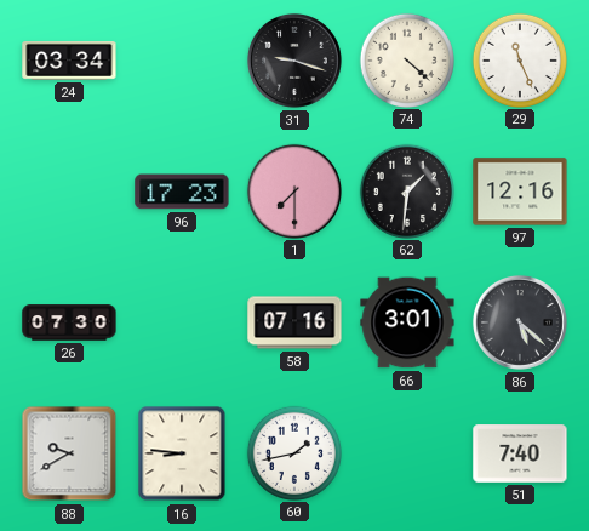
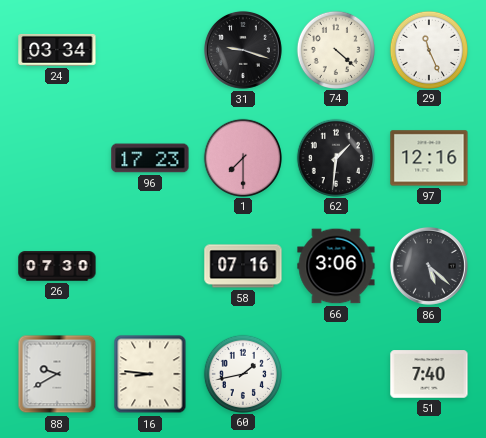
66: 3:01 -> 3:06 (336, 266)
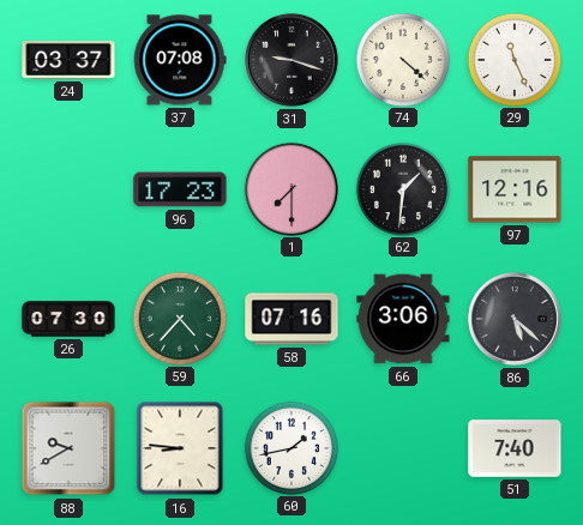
24: 03:34 -> 03:37 (68, 60)
37: none -> 07:08 (180, 60)
59: none -> 4:37 (179, 318)
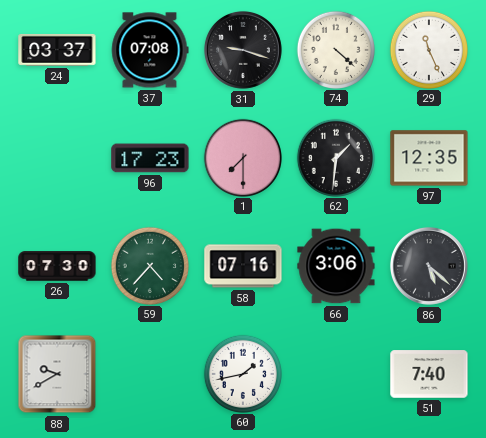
97: 12:16 -> 12:35 (429, 158)
16: 8:46 -> none (180, 448)
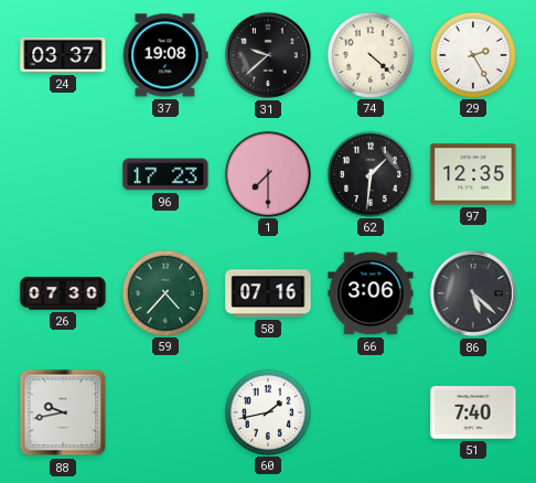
37: 07:08 -> 19:08 (165, 55)
31: 9:18 -> 9:38 (268, 55)
29: 11:26 -> 2:25 (472, 54)
88: 9:40 -> 9:43 (63, 412)
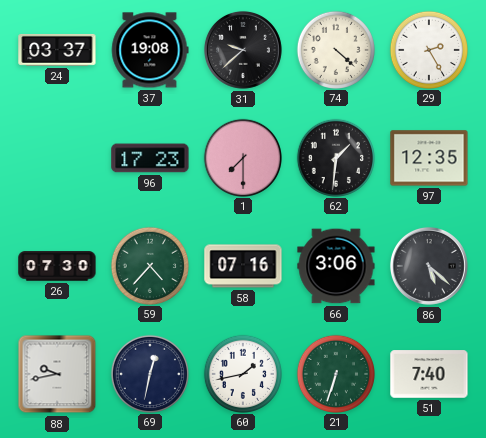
69: none -> 12:32 (149, 373)
21: none -> 6:33 (335, 373)
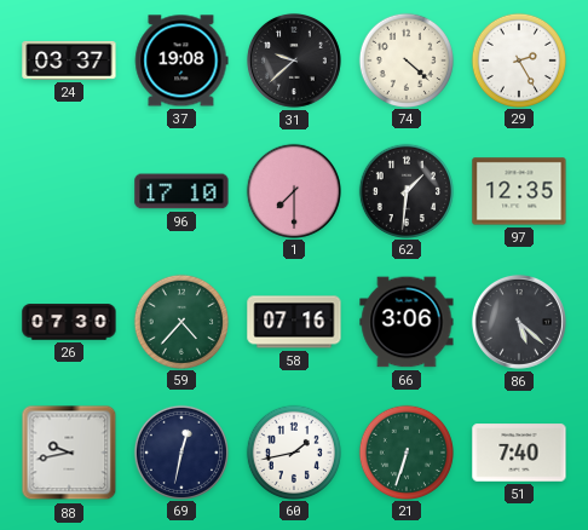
96: 17:23 -> 17:10 (181, 191)
